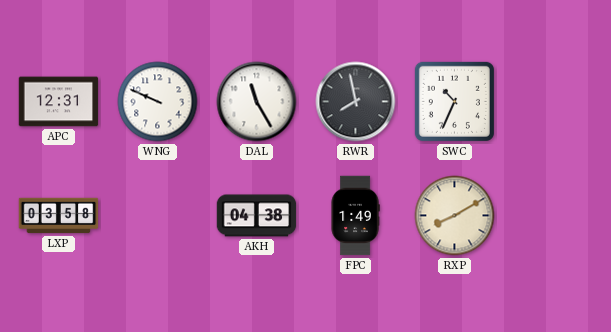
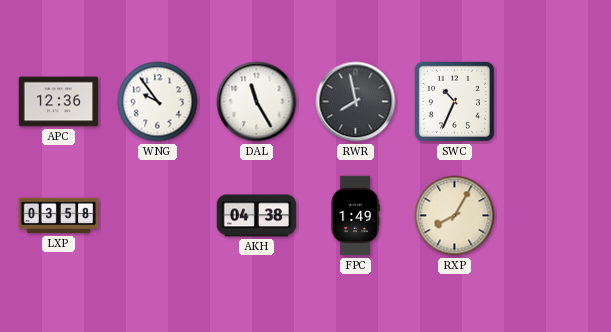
APC: 12:31 -> 12:36 (59, 102)
WNG: 9:49 -> 9:54 (158, 102)
RXP: 8:10 -> 8:05 (455, 216)
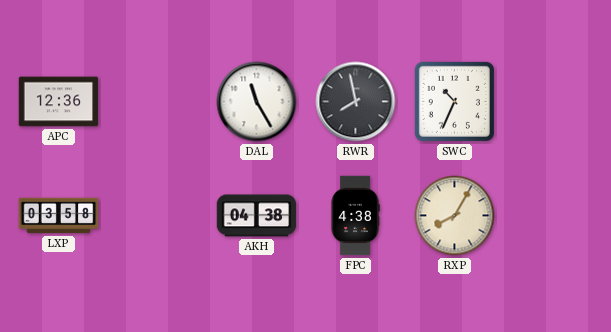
WNG: 9:54 -> none (158, 102)
FPC: 1:49 -> 4:38 (355, 216)
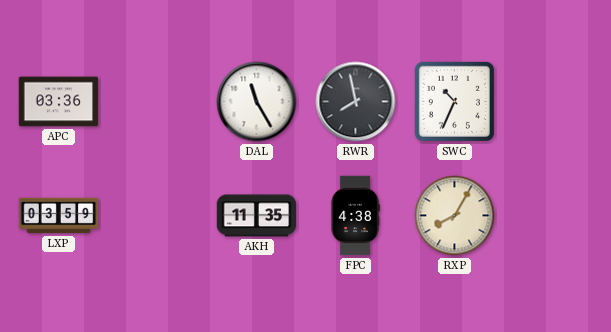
APC: 12:36 -> 03:36 (59, 102)
LXP: 03:58 -> 03:59 (59, 216)
AKH: 04:38 -> 11:35 (257, 216)
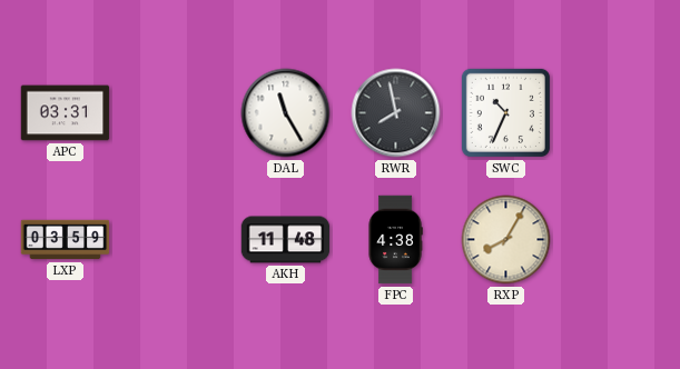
APC: 03:36 -> 03:31 (66, 113)
AKH: 11:35 -> 11:48 (286, 240)
